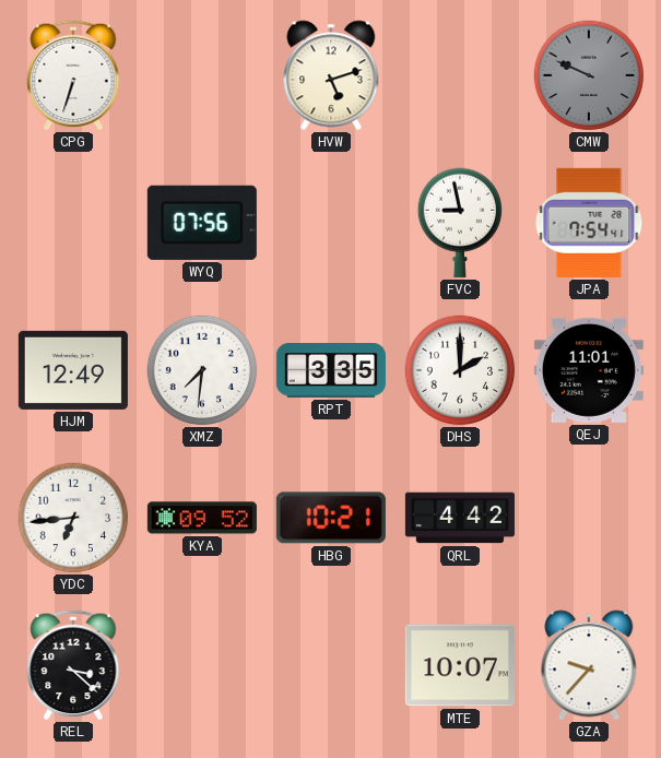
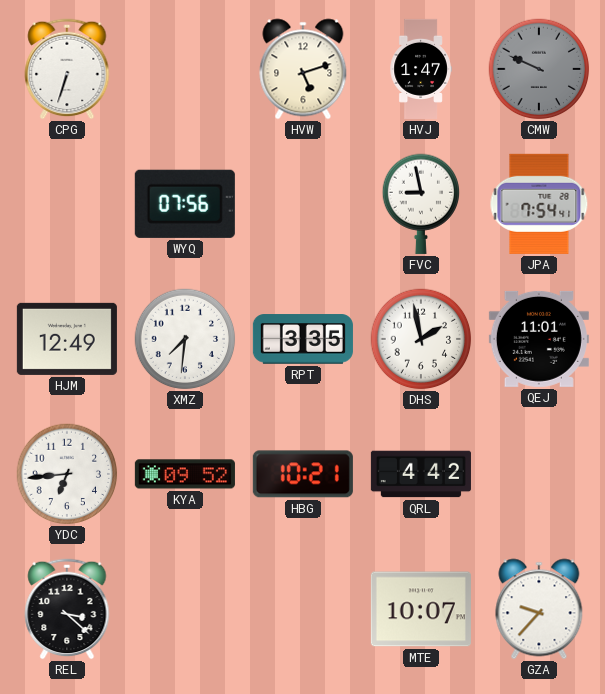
HVJ: none -> 1:47 (421, 69)
DHS: 2:00 -> 1:58 (421, 339)
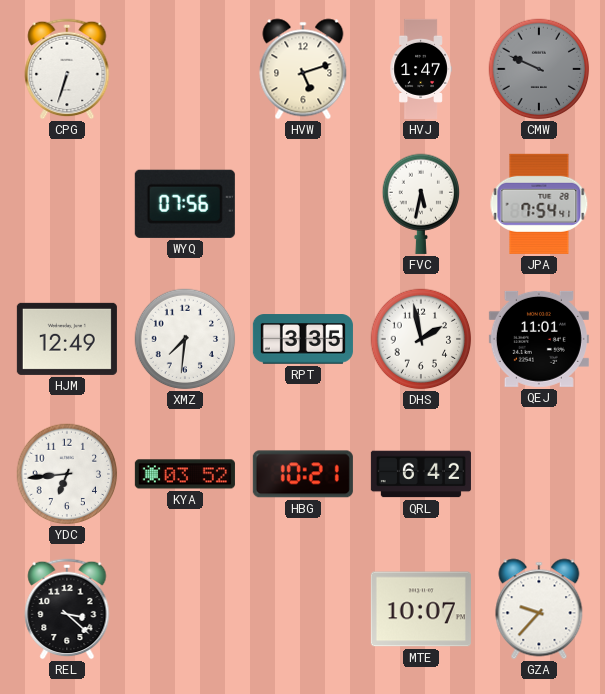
FVC: 8:58 -> 5:32 (420, 204)
KYA: 09:52 -> 03:52 (185, 474)
QRL: 4:42 -> 6:42 (421, 474)
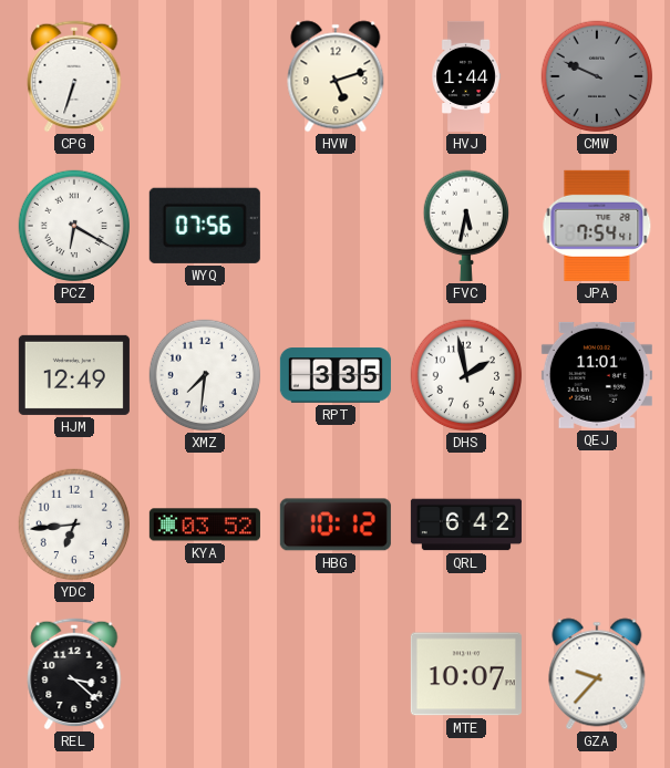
HVJ: 1:47 -> 1:44 (466, 76)
PCZ: none -> 6:20 (74, 226)
HBG: 10:21 -> 10:12 (336, 525)
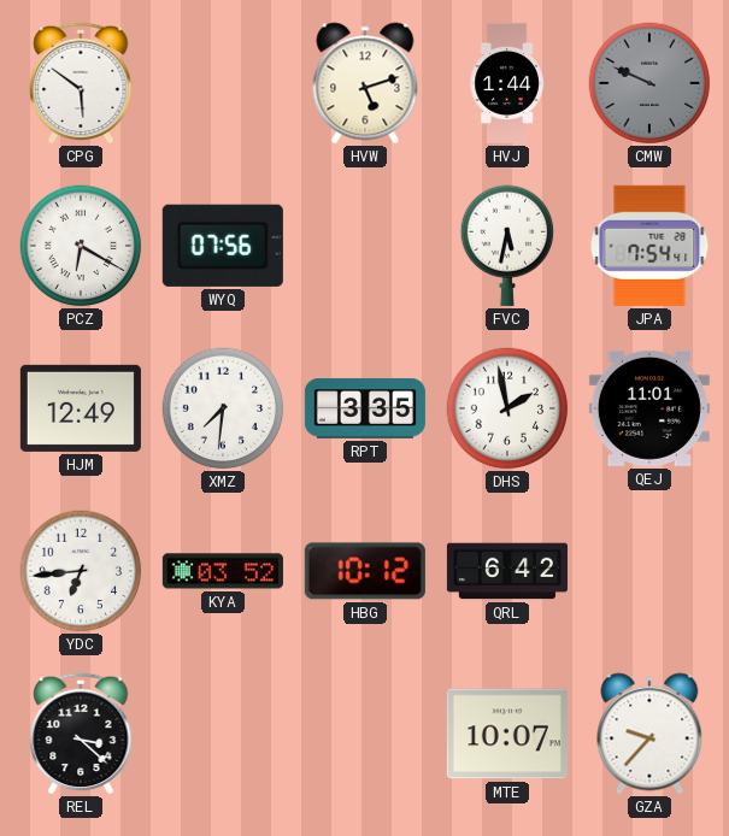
CPG: 6:33 -> 5:51 (81, 83)
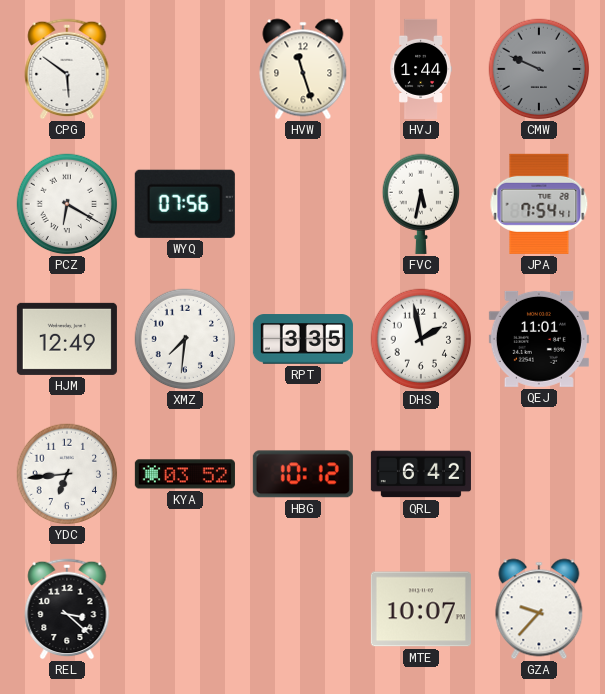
HVW: 5:12 -> 11:27 (303, 69)
